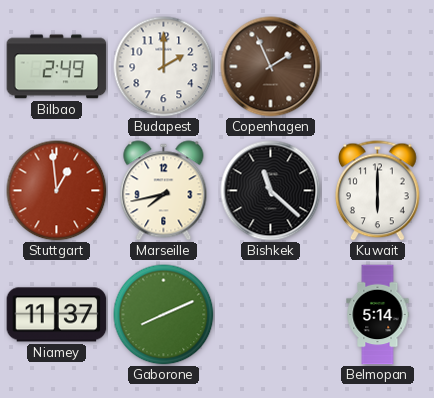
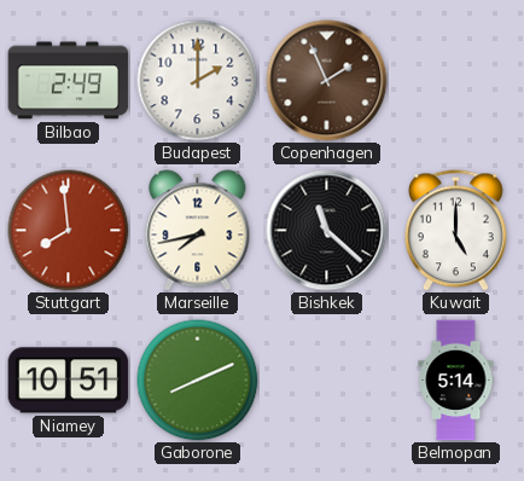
Stuttgart: 12:59 -> 7:59 (69, 231)
Kuwait: 6:00 -> 5:00 (456, 231)
Niamey: 11:37 -> 10:51 (69, 381)
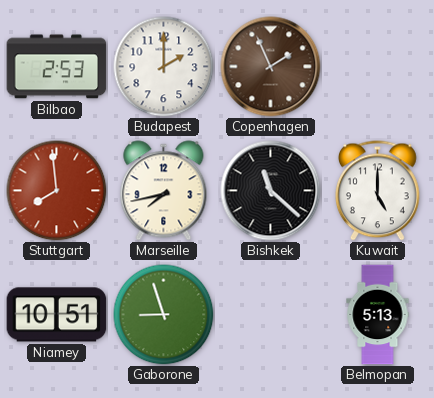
Bilbao: 2:49 -> 2:53 (57, 67)
Gaborone: 8:11 -> 8:57 (164, 315)
Belmopan: 5:14 -> 5:13 (378, 315)
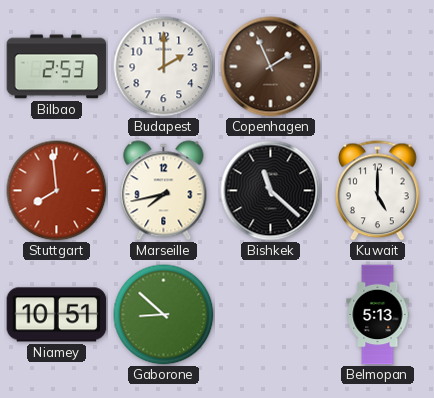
Gaborone: 8:57 -> 8:52 (164, 315)
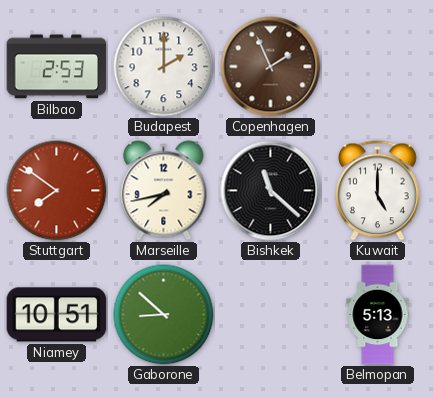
Stuttgart: 7:59 -> 7:51 (57, 191)
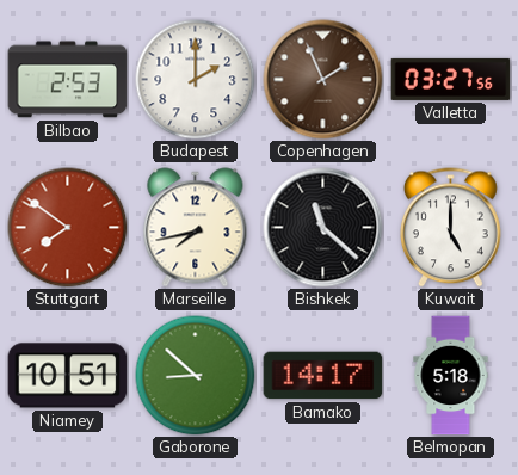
Valletta: none -> 03:27 (451, 79)
Bamako: none -> 14:17 (323, 376)
Belmopan: 5:13 -> 5:18 (451, 376)
